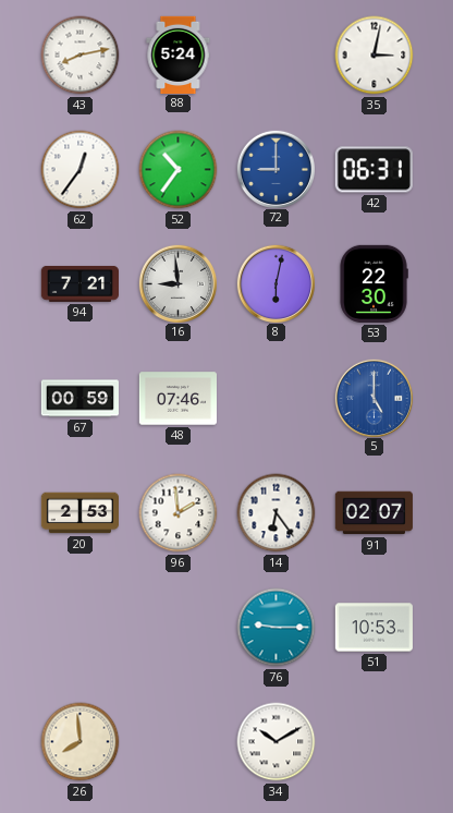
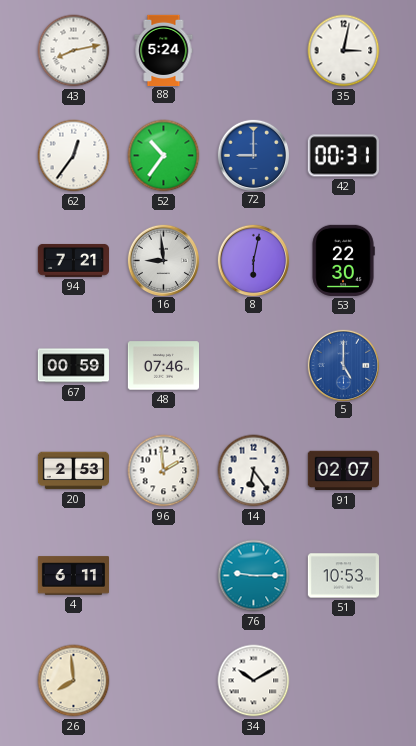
42: 06:31 -> 00:31 (343, 156)
4: none -> 6:11 (73, 576)
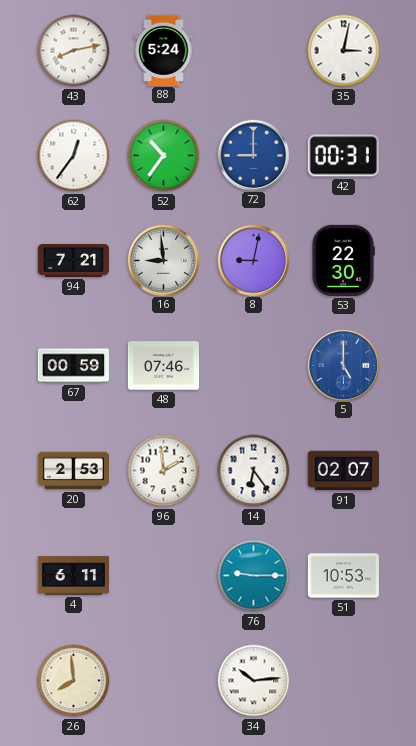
8: 6:02 -> 9:02 (253, 260)
34: 10:10 -> 10:14 (254, 681)
